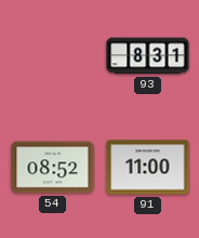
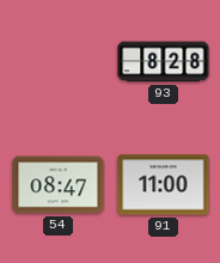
93: 8:31 -> 8:28 (164, 62)
54: 08:52 -> 08:47 (59, 185)
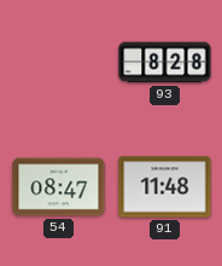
91: 11:00 -> 11:48 (165, 187)
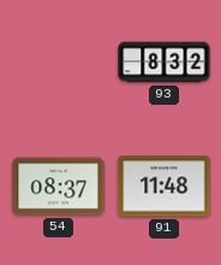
93: 8:28 -> 8:32 (165, 63)
54: 08:47 -> 08:37 (59, 187)
